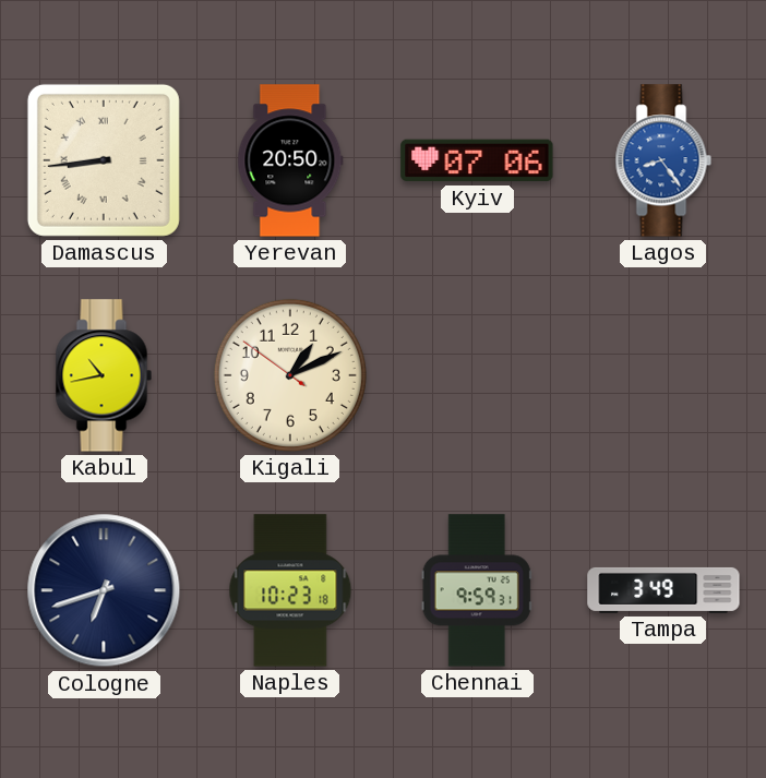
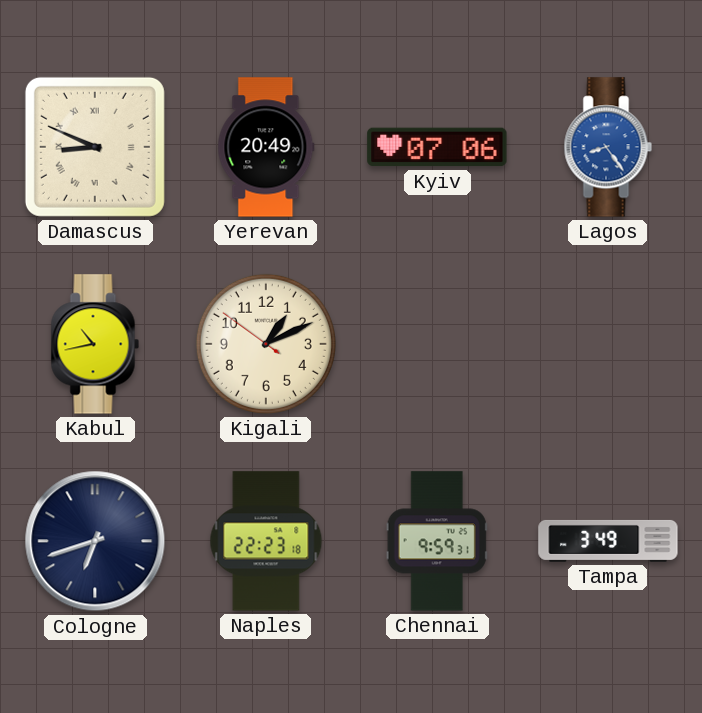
Damascus: 8:44 -> 8:49 (95, 147)
Yerevan: 20:50 -> 20:49 (266, 147)
Naples: 10:23 -> 22:23 (266, 541)
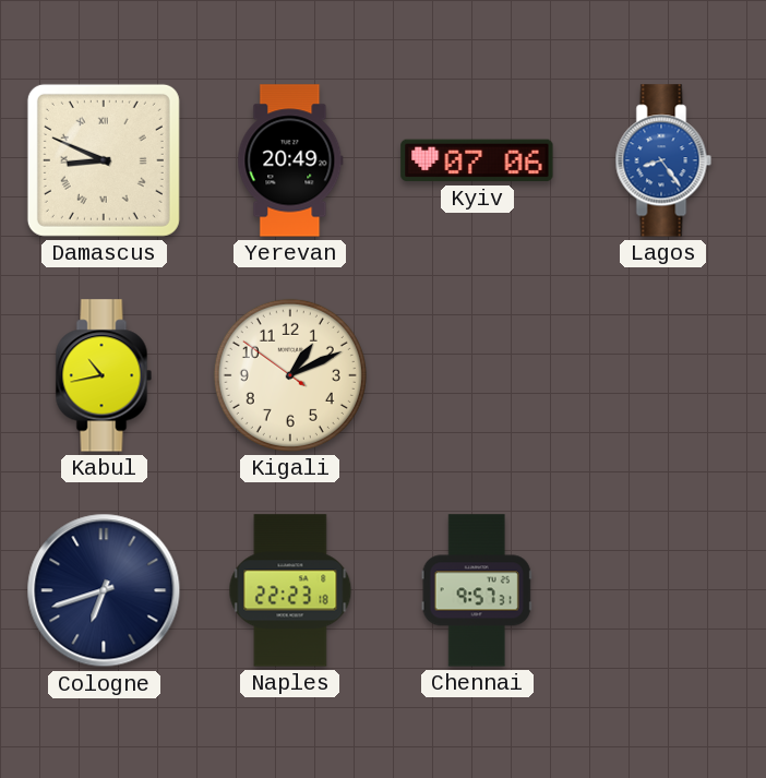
Chennai: 9:59 -> 9:57 (477, 590)
Tampa: 3:49 -> none (608, 541)
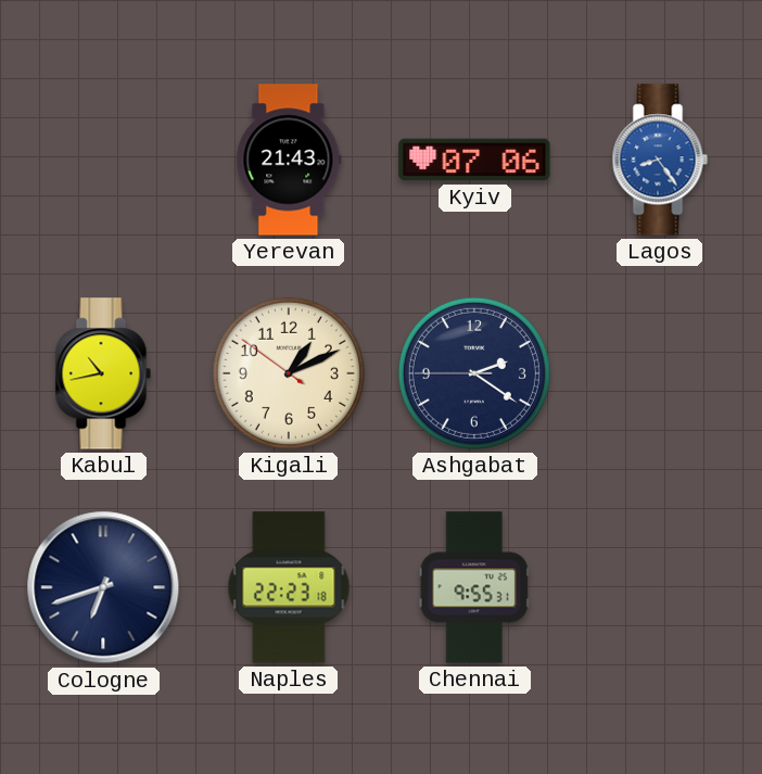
Damascus: 8:49 -> none (104, 160)
Yerevan: 20:49 -> 21:43 (289, 160)
Ashgabat: none -> 2:20 (474, 373)
Chennai: 9:57 -> 9:55 (474, 587)
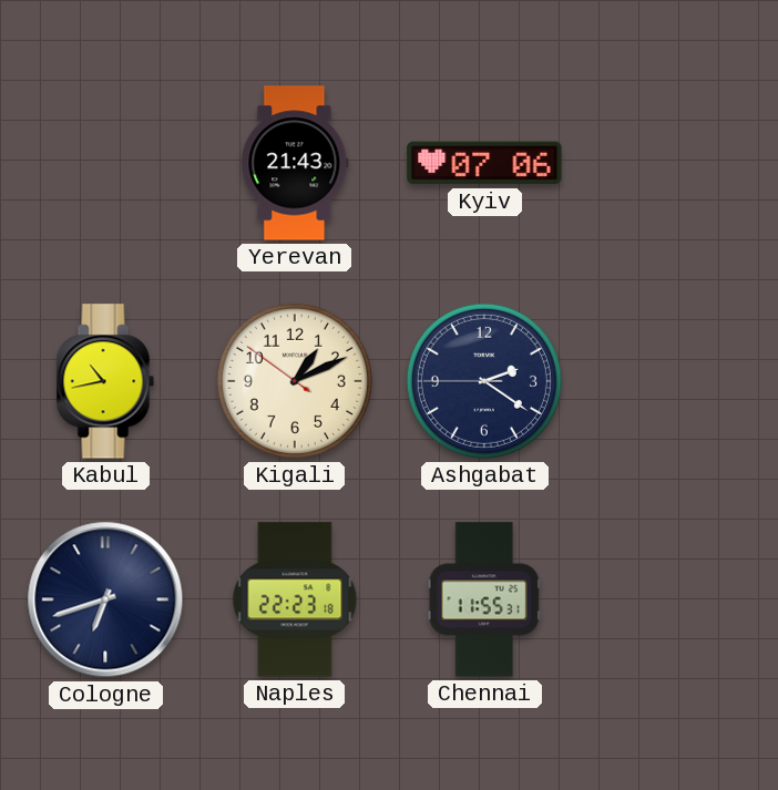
Lagos: 8:24 -> none (660, 160)
Chennai: 9:55 -> 11:55 (484, 599)
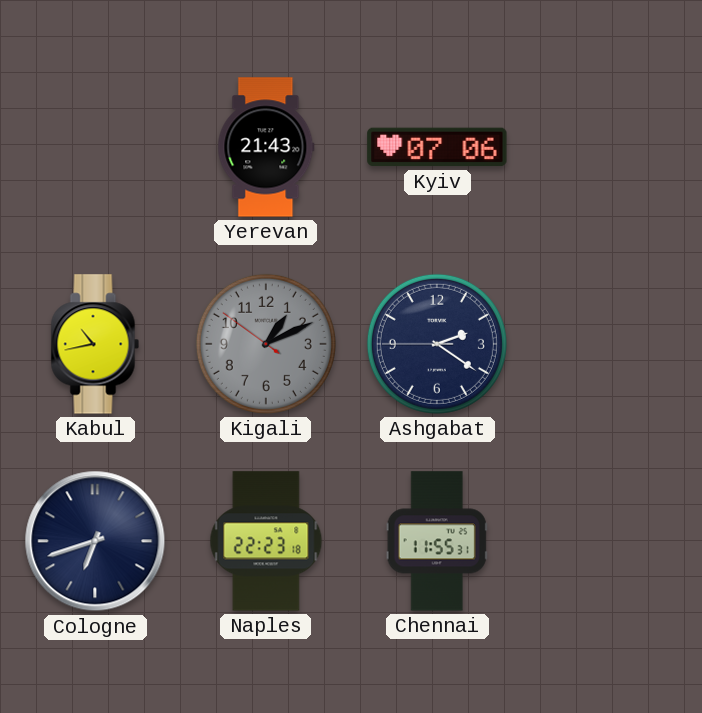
Kigali dial: cream -> grey (266, 344)
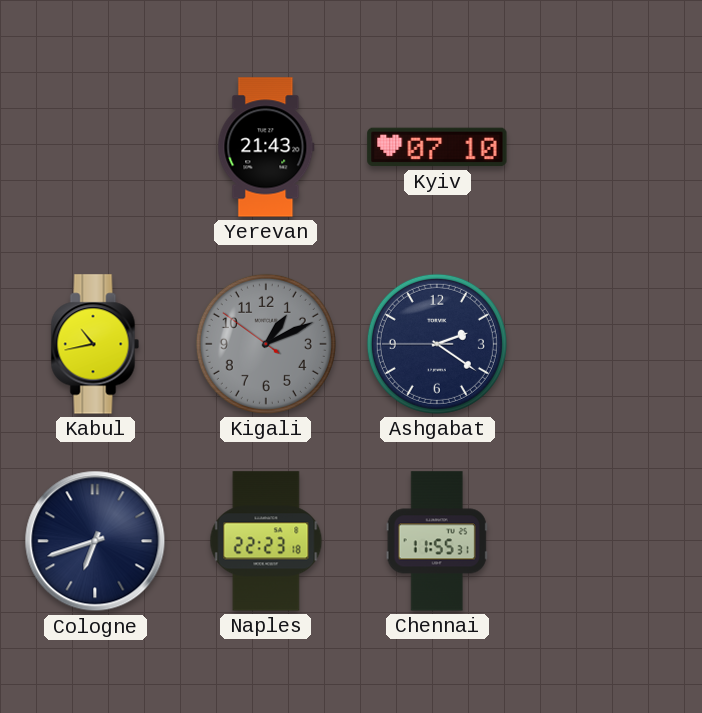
Kyiv: 07:06 -> 07:10 (437, 147)
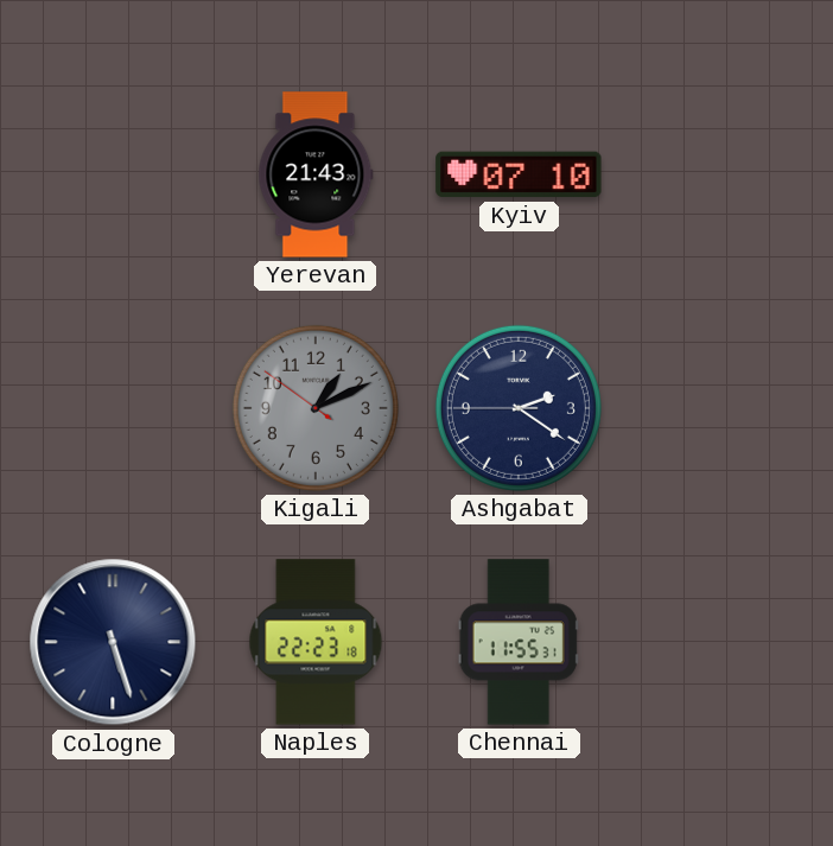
Kabul: 10:43 -> none (95, 344)
Cologne: 6:42 -> 5:27 (113, 642)
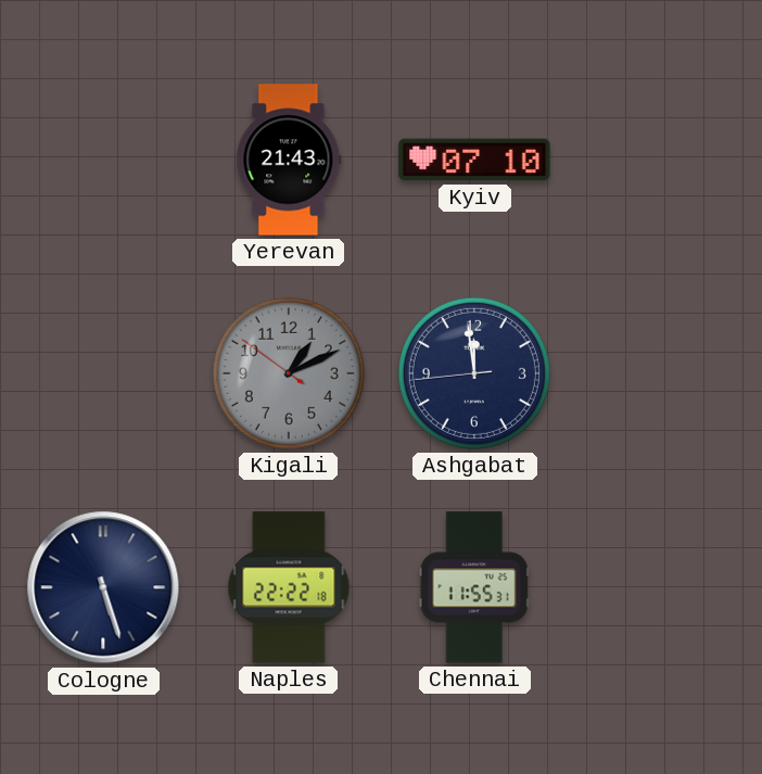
Ashgabat: 2:20 -> 11:58 (474, 373)
Naples: 22:23 -> 22:22 (289, 587)
